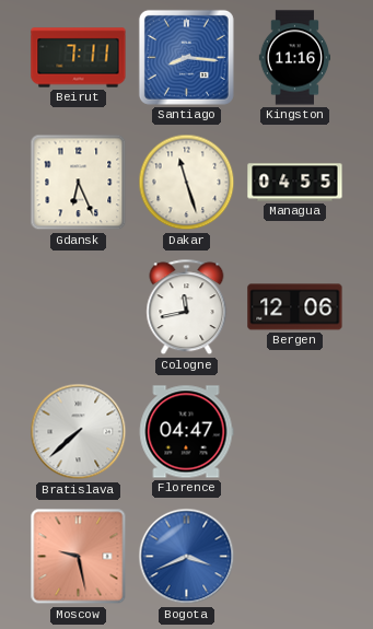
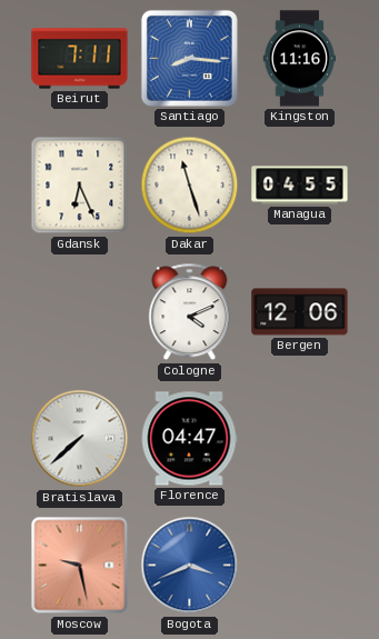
Cologne: 11:43 -> 4:11 (190, 312)
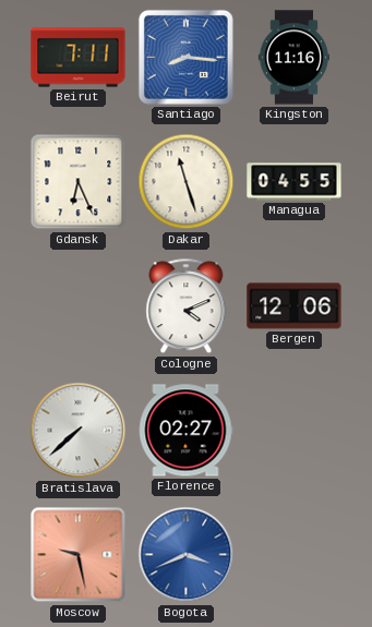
Florence: 04:47 -> 02:27 (185, 431)
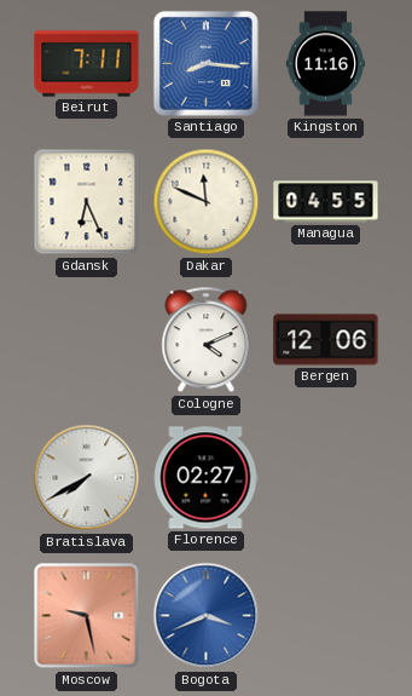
Dakar: 11:27 -> 11:49 (207, 202)
Bratislava: 7:38 -> 7:40 (87, 478)
